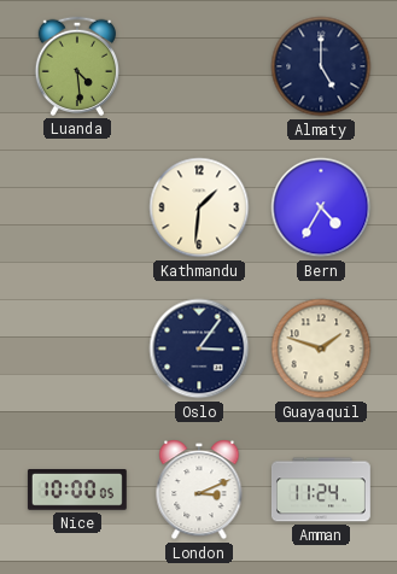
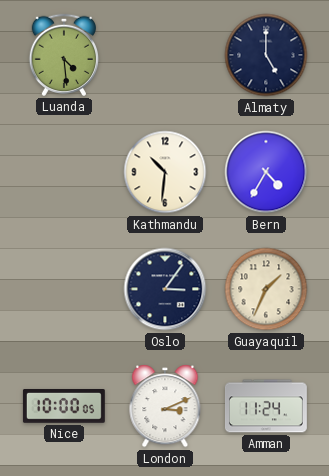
Kathmandu: 1:31 -> 10:31 (165, 172)
Guayaquil: 1:48 -> 1:34 (266, 289)
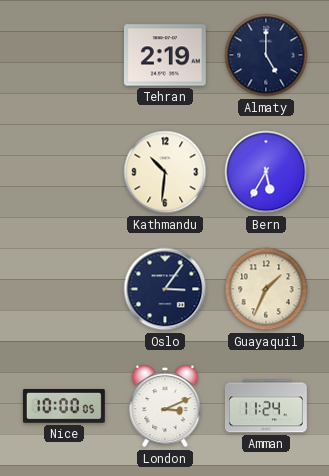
Luanda: 4:29 -> none (63, 55)
Tehran: none -> 2:19 (165, 55)
Bern: 4:35 -> 5:35 (266, 172)
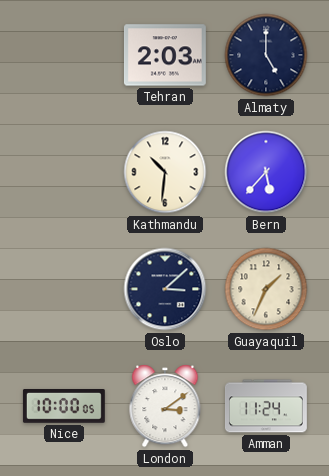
Tehran: 2:19 -> 2:03 (165, 55)
Bern: 5:35 -> 5:37 (266, 172)
Oslo: 3:06 -> 3:08 (165, 289)
London: 3:11 -> 3:09 (165, 406)
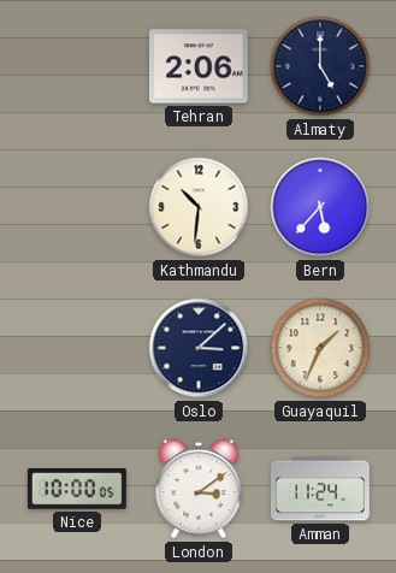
Tehran: 2:03 -> 2:06 (199, 66)
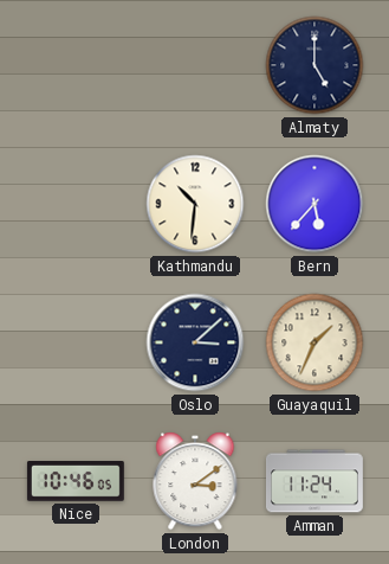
Tehran: 2:06 -> none (199, 66)
Nice: 10:00 -> 10:46 (76, 482)
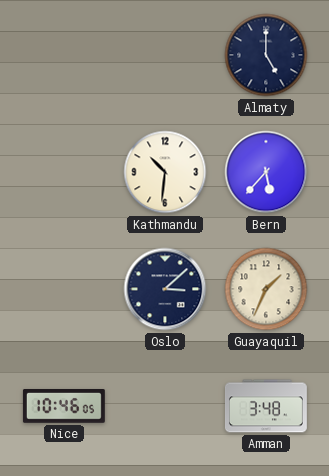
London: 3:09 -> none (195, 481)
Amman: 11:24 -> 3:48 (266, 406)
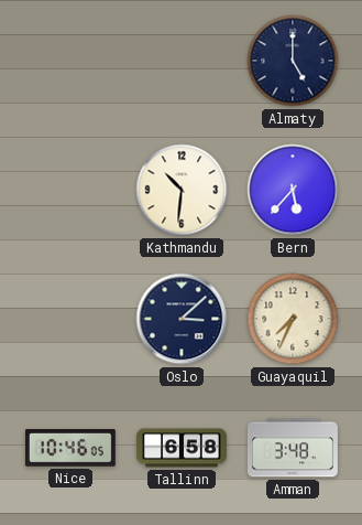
Guayaquil: 1:34 -> 7:34 (293, 319)
Tallinn: none -> 6:58 (183, 448)
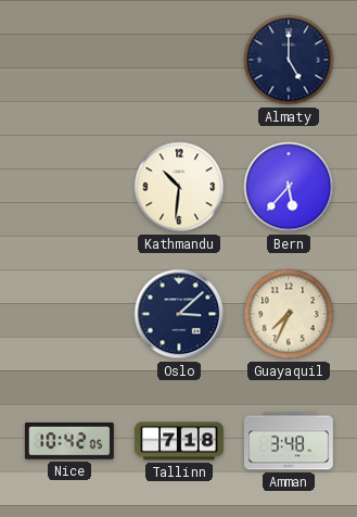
Nice: 10:46 -> 10:42 (69, 442)
Tallinn: 6:58 -> 7:18 (180, 441)
